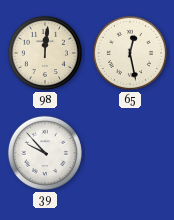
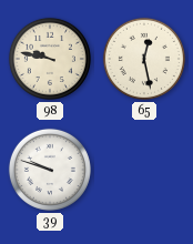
98: 12:01 -> 9:47 (50, 59)
39: 9:53 -> 9:48 (50, 170)
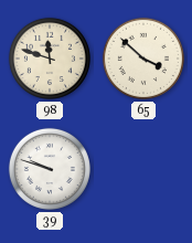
98: 9:47 -> 11:48 (50, 59)
65: 12:28 -> 3:52 (143, 59)
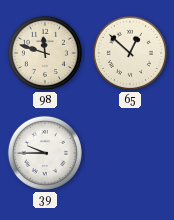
65: 3:52 -> 12:52 (130, 53)
39: 9:48 -> 9:45 (45, 153)
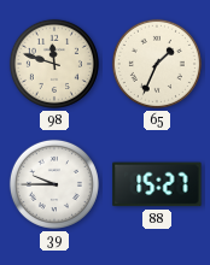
65: 12:52 -> 1:34 (157, 64)
88: none -> 15:27 (157, 184)
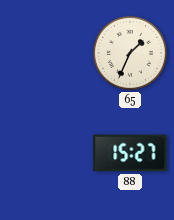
98: 11:48 -> none (54, 64)
39: 9:45 -> none (54, 184)
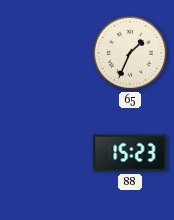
88: 15:27 -> 15:23 (130, 153)
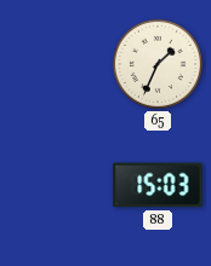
88: 15:23 -> 15:03 (158, 185)
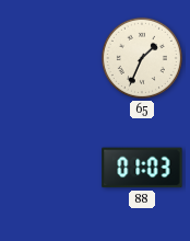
88: 15:03 -> 01:03 (142, 168)
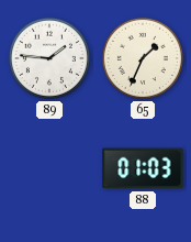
89: none -> 1:46 (49, 58)
